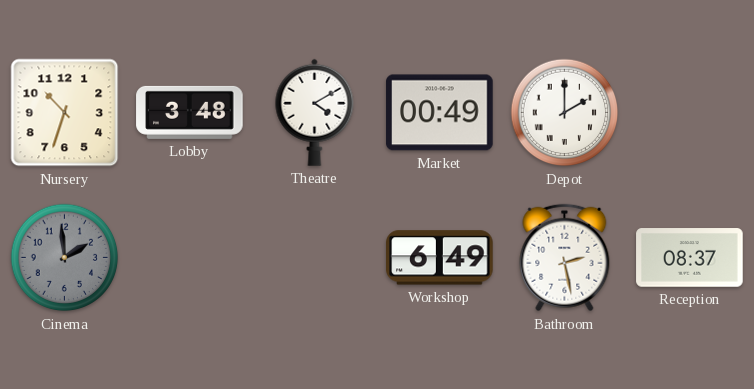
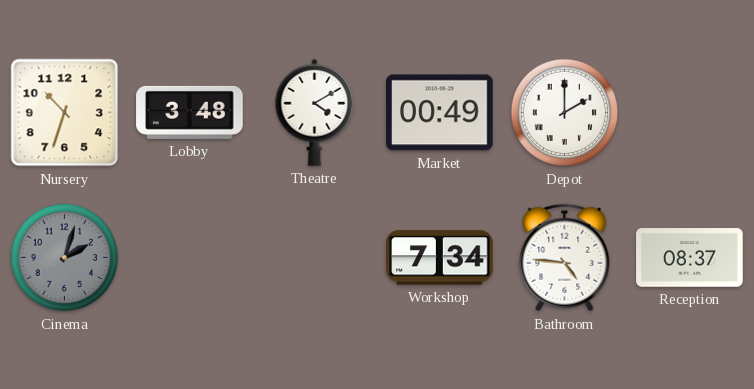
Cinema: 1:59 -> 2:03 (65, 258)
Workshop: 6:49 -> 7:34 (440, 258)
Bathroom: 2:28 -> 4:46 (565, 258)
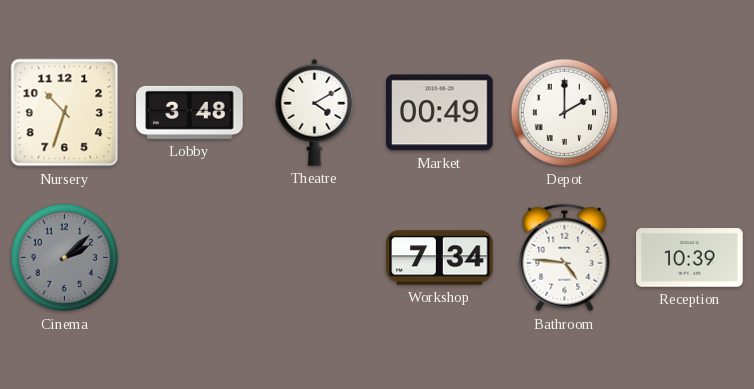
Cinema: 2:03 -> 2:08 (65, 258)
Reception: 08:37 -> 10:39 (690, 258)
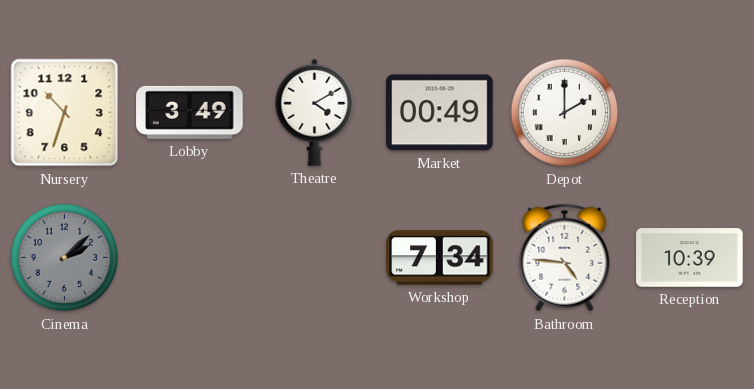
Lobby: 3:48 -> 3:49 (190, 112)
